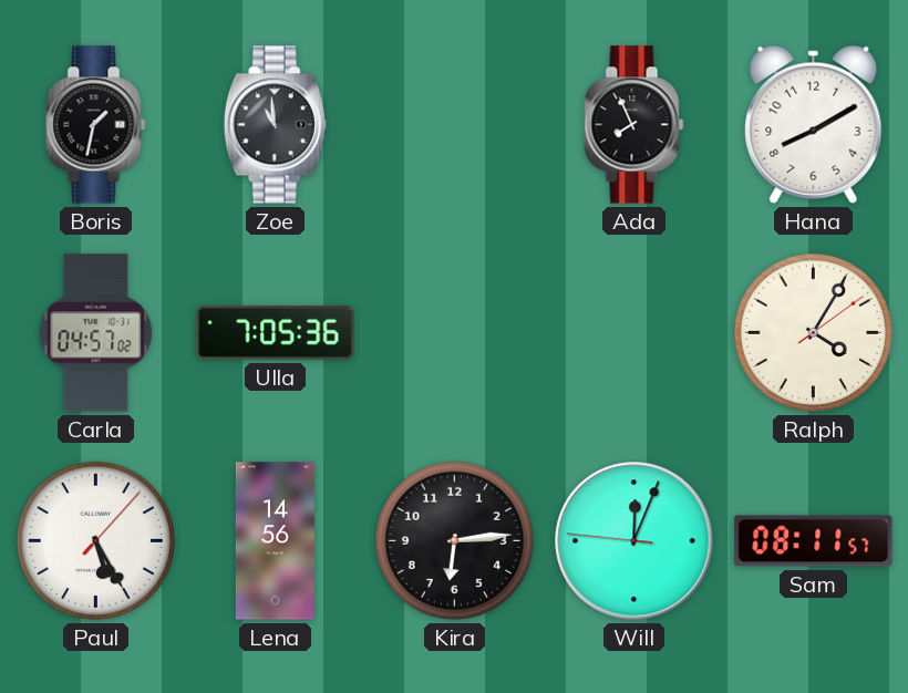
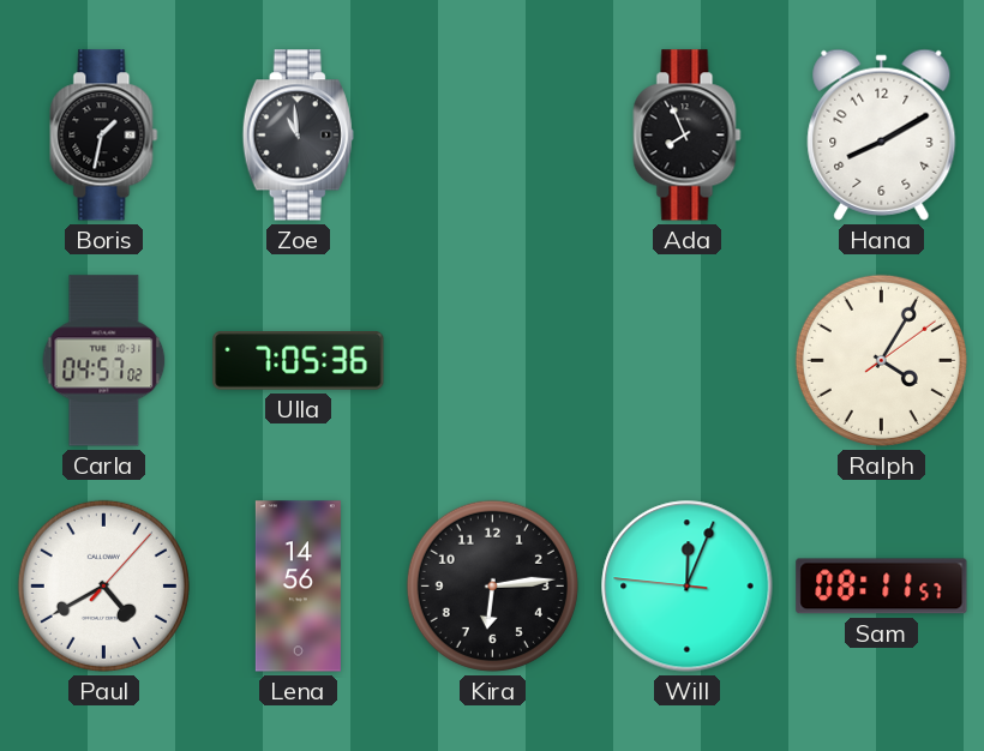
Paul: 5:25 -> 4:40 (103, 585)
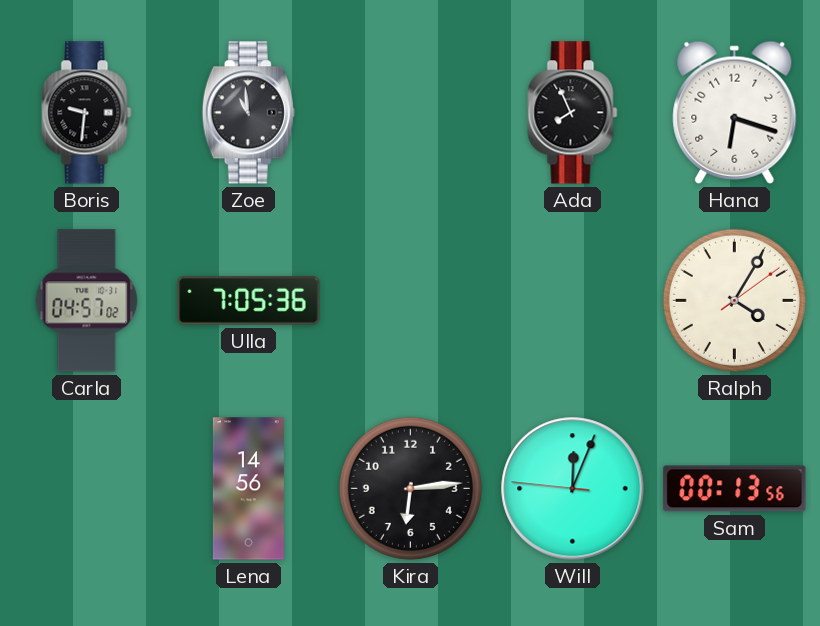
Boris: 1:32 -> 9:31 (87, 113)
Hana: 8:10 -> 6:18 (735, 112)
Paul: 4:40 -> none (103, 585)
Sam: 08:11 -> 00:13 (735, 489)
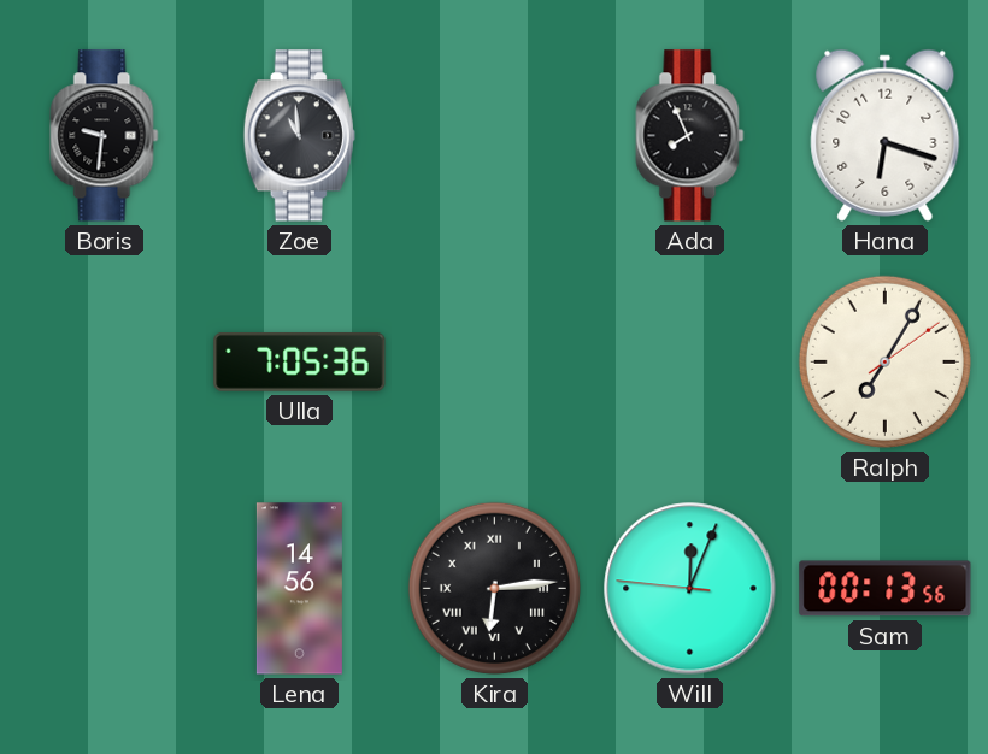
Carla: 04:57 -> none (87, 301)
Ralph: 4:05 -> 7:05 (884, 361)
Kira numerals: Arabic -> Roman (494, 588)
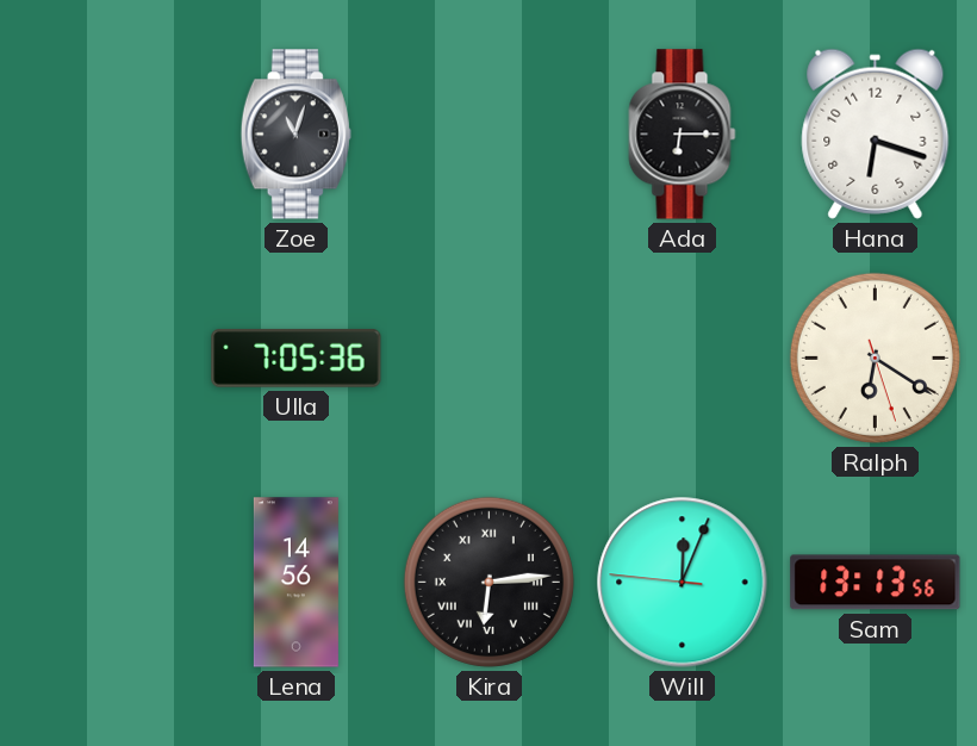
Boris: 9:31 -> none (105, 136)
Zoe: 10:59 -> 11:03 (295, 135)
Ada: 7:56 -> 6:15 (683, 135)
Ralph: 7:05 -> 6:20 (875, 358)
Sam: 00:13 -> 13:13 (876, 583)
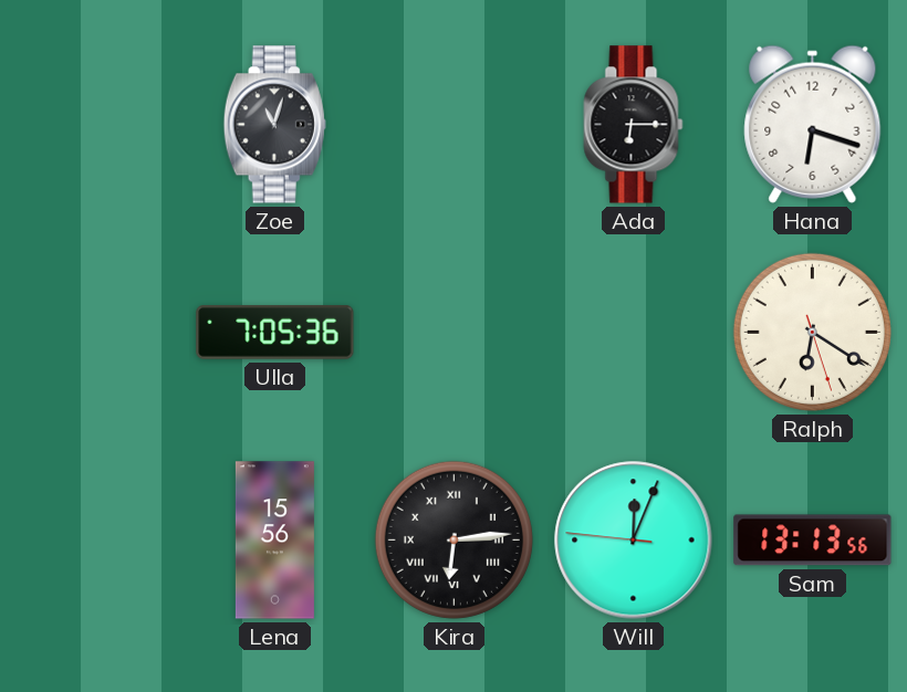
Lena: 14:56 -> 15:56 (274, 541)
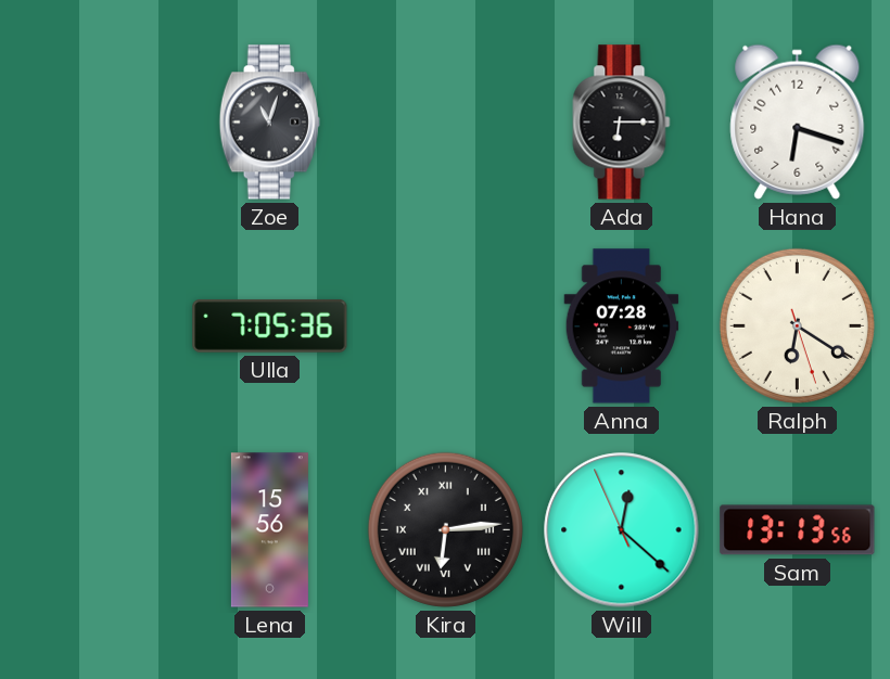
Anna: none -> 07:28 (622, 326)
Will: 12:03 -> 12:21 (622, 530)
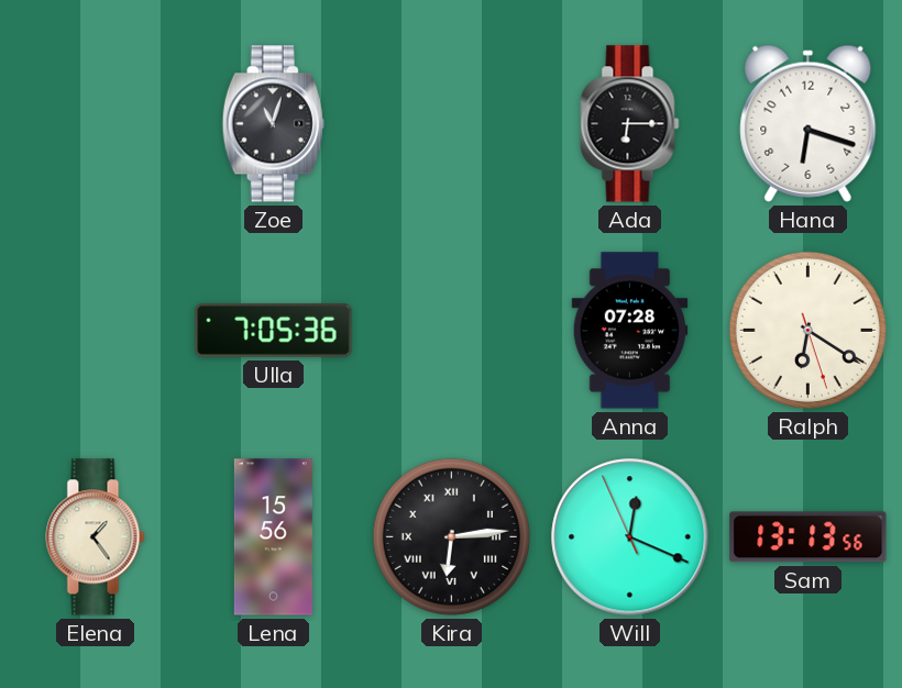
Elena: none -> 1:24 (96, 537)
Will: 12:21 -> 12:18 (630, 537)
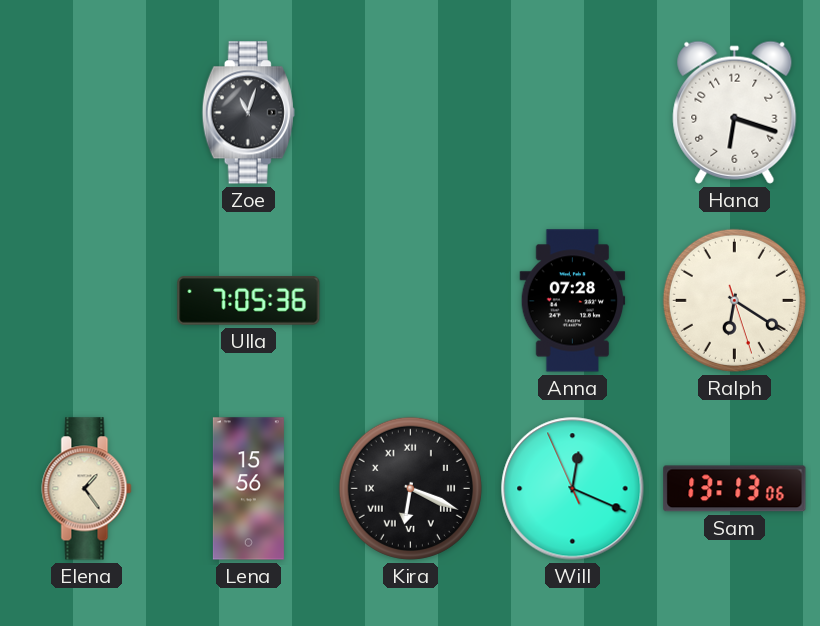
Ada: 6:15 -> none (630, 124)
Kira: 6:14 -> 6:19 (410, 488)
Sam: 13:13:56 -> 13:13:06 (735, 489)
